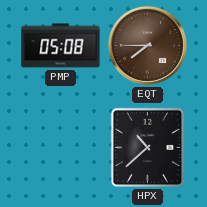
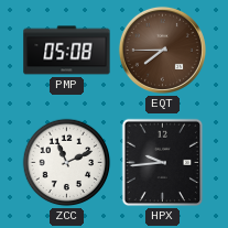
ZCC: none -> 11:11 (67, 163)
HPX: 10:38 -> 9:44 (163, 163)
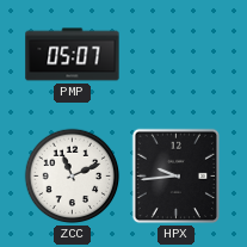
PMP: 05:08 -> 05:07 (73, 55)
EQT: 7:45 -> none (162, 50)
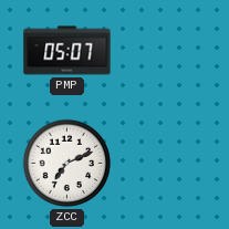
ZCC: 11:11 -> 7:11 (67, 164)
HPX: 9:44 -> none (177, 177)
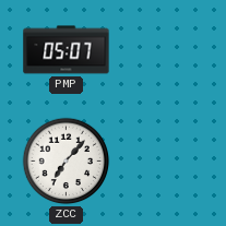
ZCC: 7:11 -> 7:07 (67, 162)
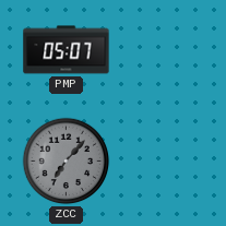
ZCC dial: white -> grey (67, 162)
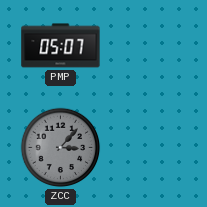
ZCC: 7:07 -> 3:07 (61, 148)
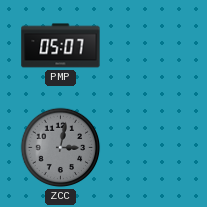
ZCC: 3:07 -> 3:02 (61, 148)
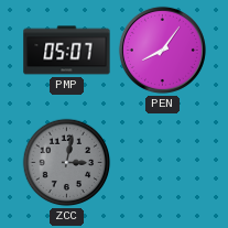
PEN: none -> 8:06 (162, 50)
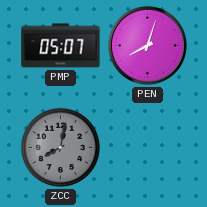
PEN: 8:06 -> 8:03 (147, 45)
ZCC: 3:02 -> 8:02 (61, 148)
